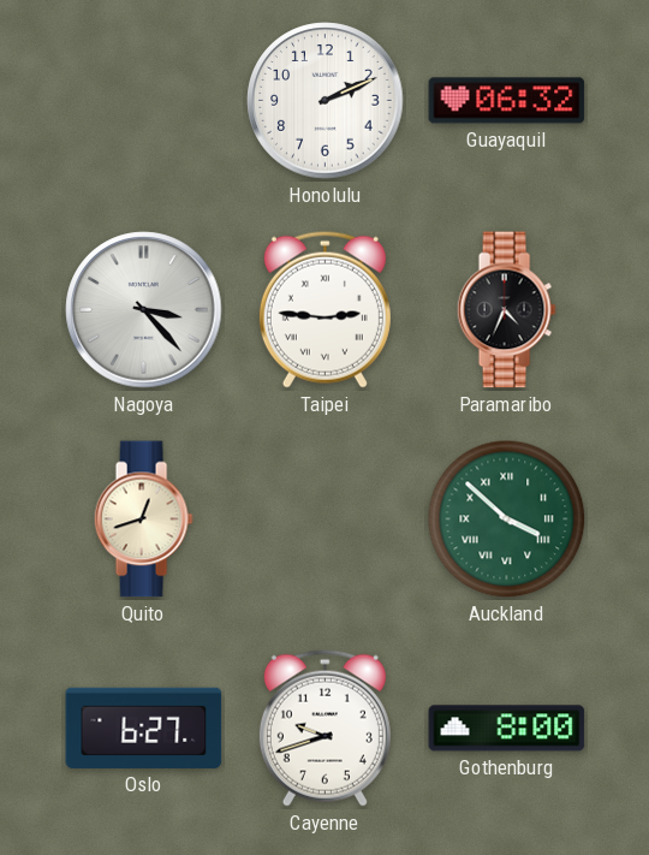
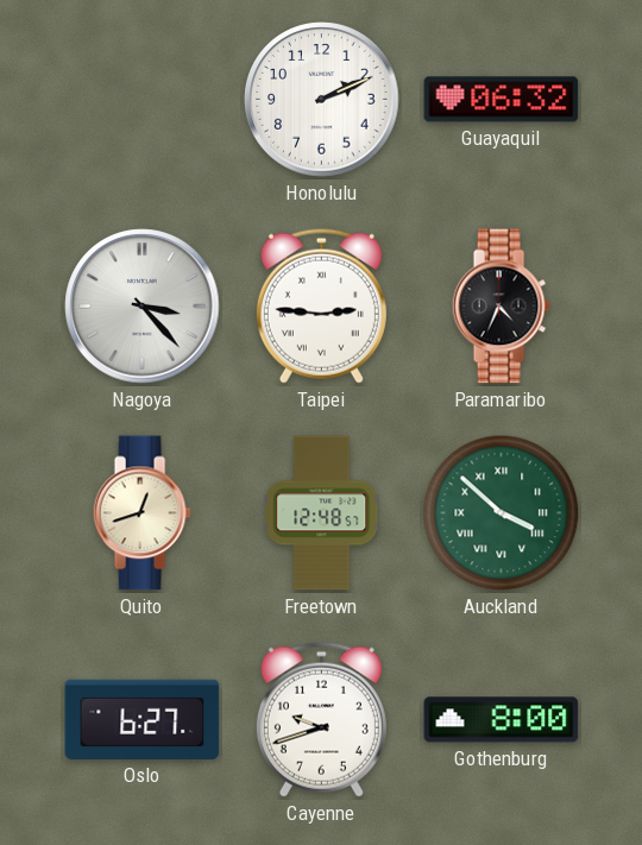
Freetown: none -> 12:48 (322, 513)
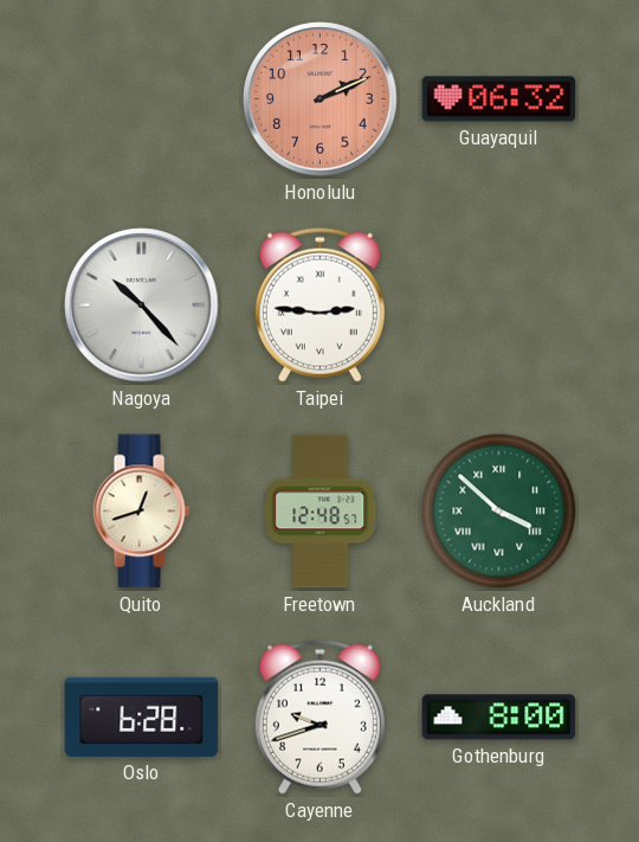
Honolulu dial: white -> salmon (321, 99)
Nagoya: 3:23 -> 10:23 (142, 306)
Paramaribo: 4:34 -> none (501, 307)
Oslo: 6:27 -> 6:28 (142, 716)
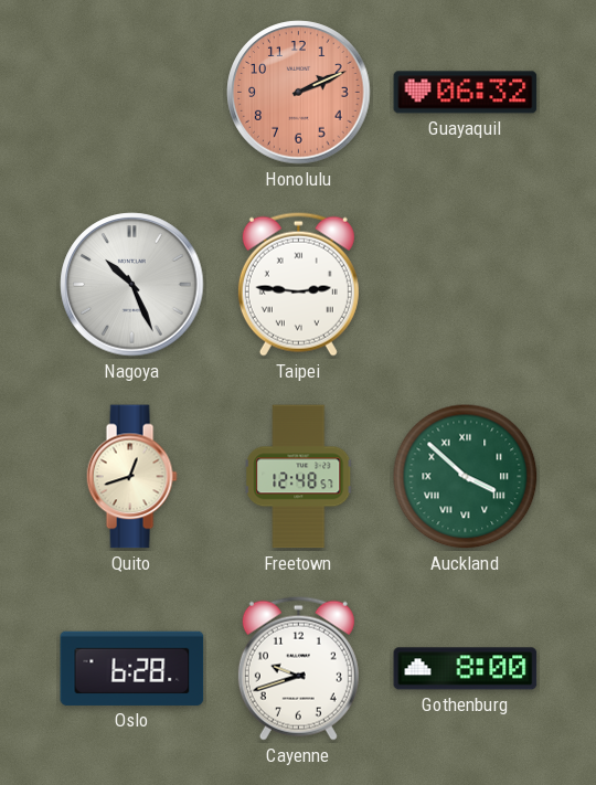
Nagoya: 10:23 -> 10:26 (132, 285)
